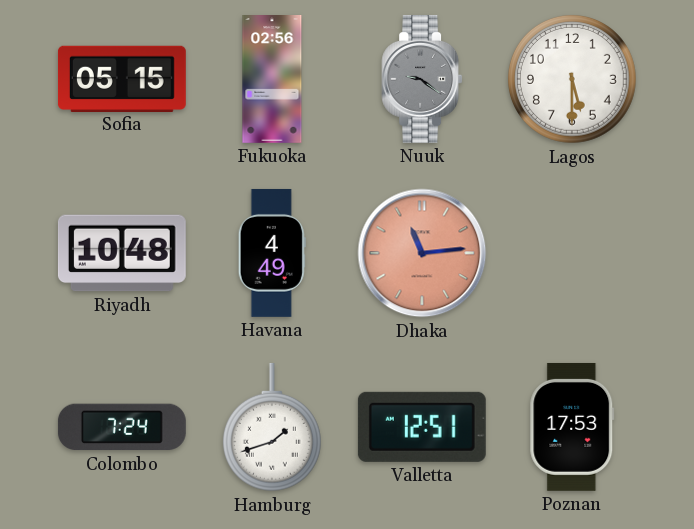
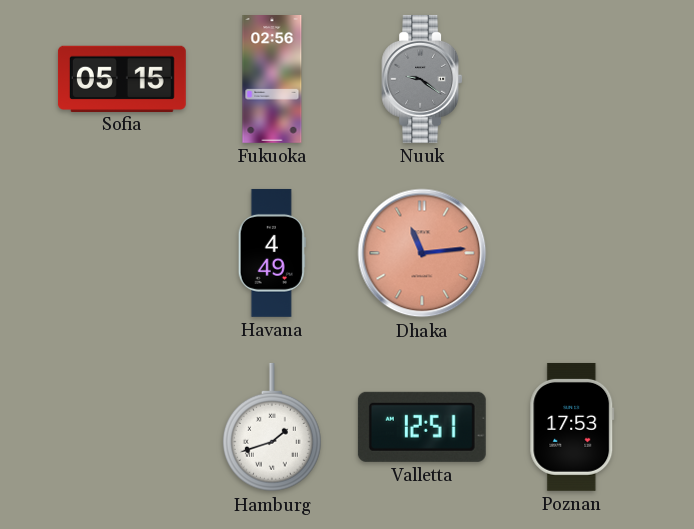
Lagos: 5:30 -> none (572, 79)
Riyadh: 10:48 -> none (122, 253)
Colombo: 7:24 -> none (122, 427)
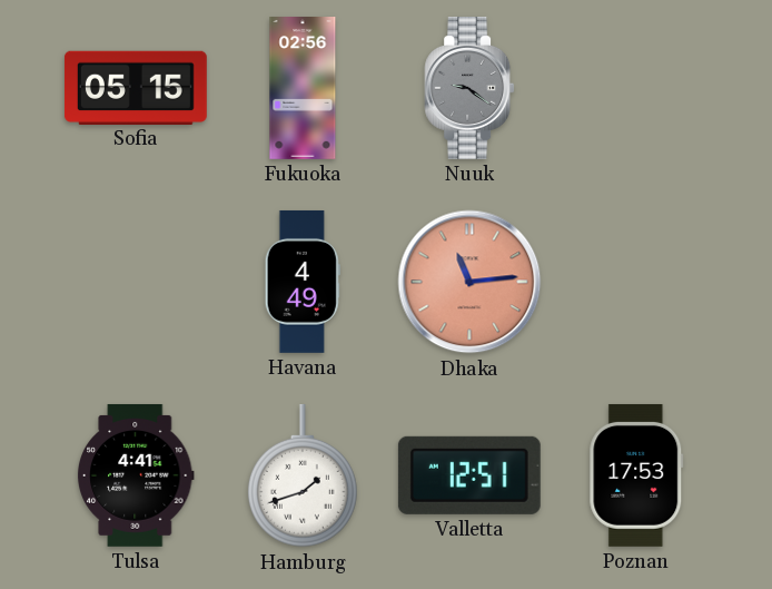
Tulsa: none -> 4:41 (136, 475)
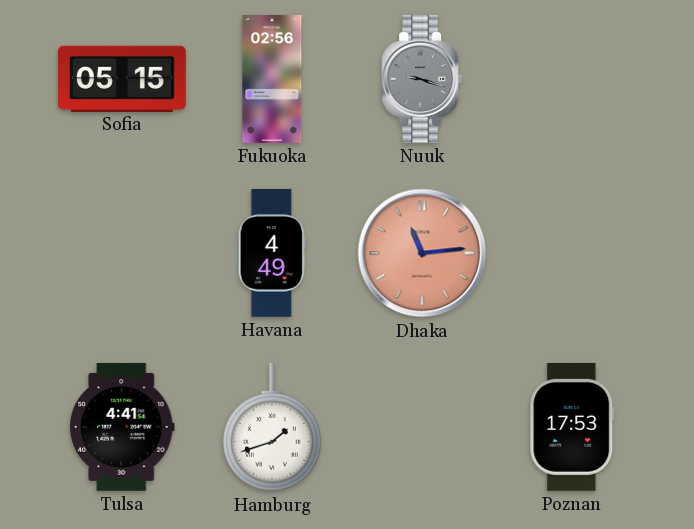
Nuuk: 9:21 -> 9:18 (422, 79)
Valletta: 12:51 -> none (469, 475)
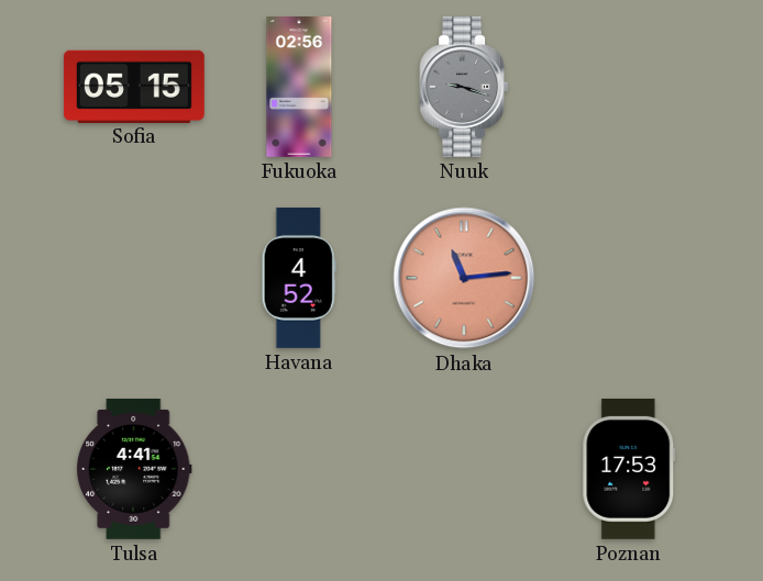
Havana: 4:49 -> 4:52 (299, 278)
Hamburg: 1:42 -> none (272, 427)
